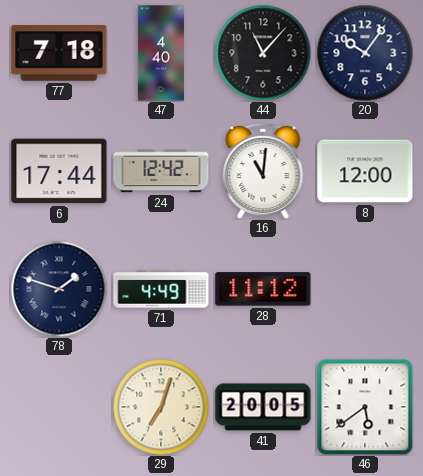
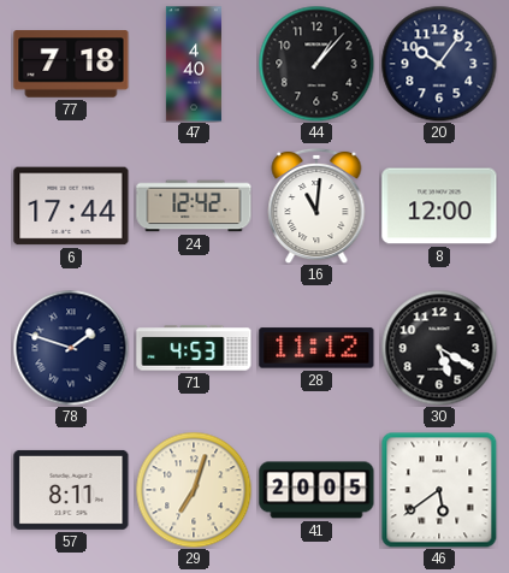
44: 11:07 -> 1:07 (316, 64)
71: 4:49 -> 4:53 (194, 348)
30: none -> 5:20 (439, 348)
57: none -> 8:11 (71, 490)
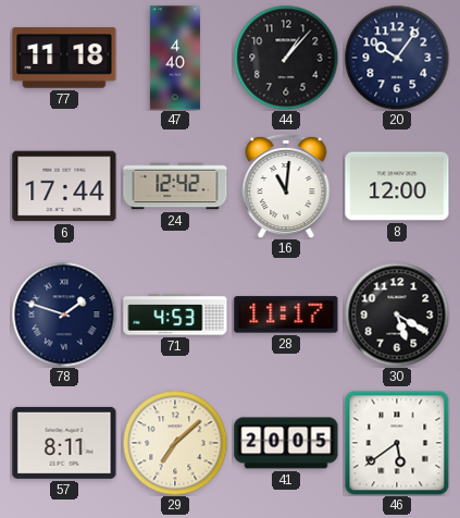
77: 7:18 -> 11:18 (64, 58)
28: 11:12 -> 11:17 (286, 314)
29: 7:03 -> 7:08 (175, 443)
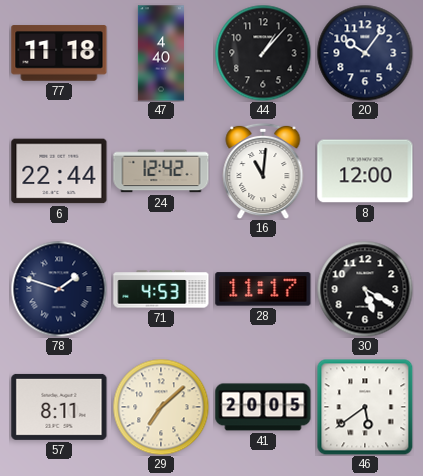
6: 17:44 -> 22:44 (59, 171)
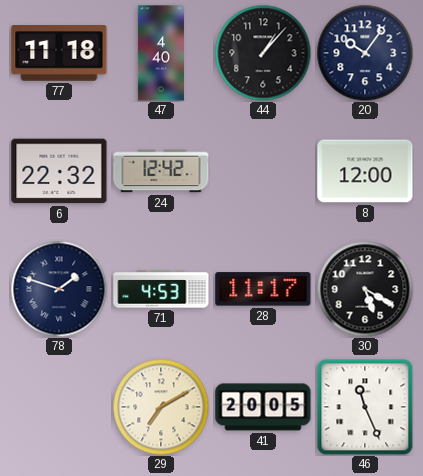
6: 22:44 -> 22:32 (59, 171)
16: 11:01 -> none (263, 171)
57: 8:11 -> none (59, 407)
29: 7:08 -> 7:10 (161, 407)
46: 5:39 -> 11:26 (365, 407)
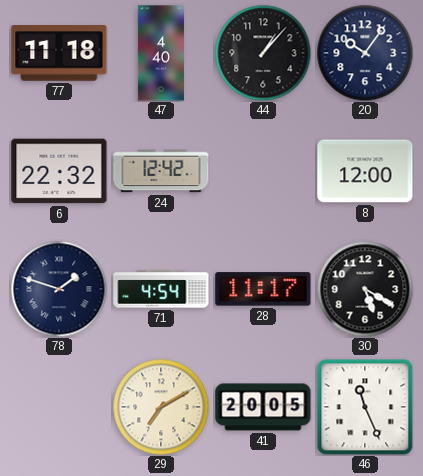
71: 4:53 -> 4:54 (161, 289)
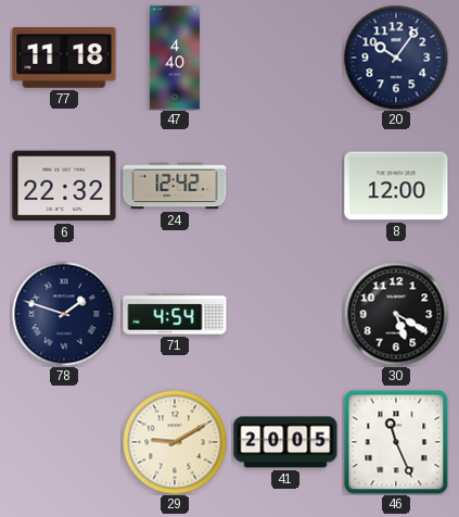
44: 1:07 -> none (263, 53)
28: 11:17 -> none (263, 289)
29: 7:10 -> 9:10 (175, 442)
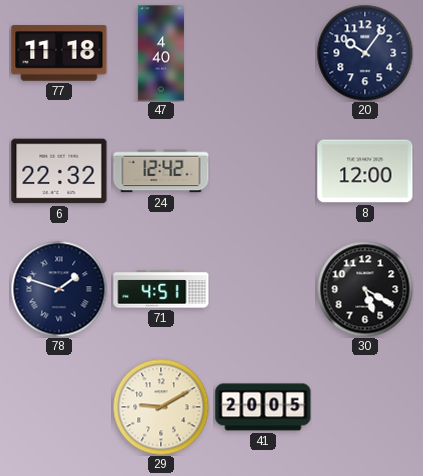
71: 4:54 -> 4:51 (161, 289)
46: 11:26 -> none (396, 442)
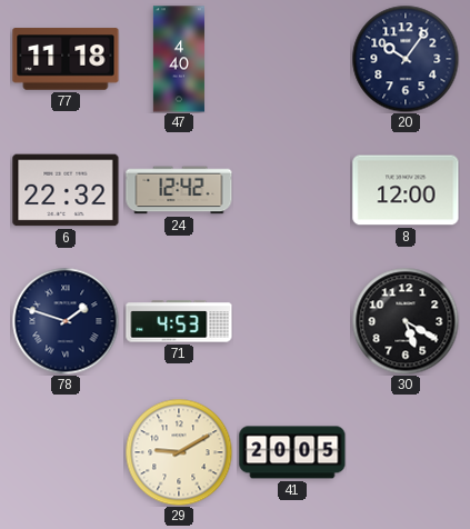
71: 4:51 -> 4:53 (179, 321)
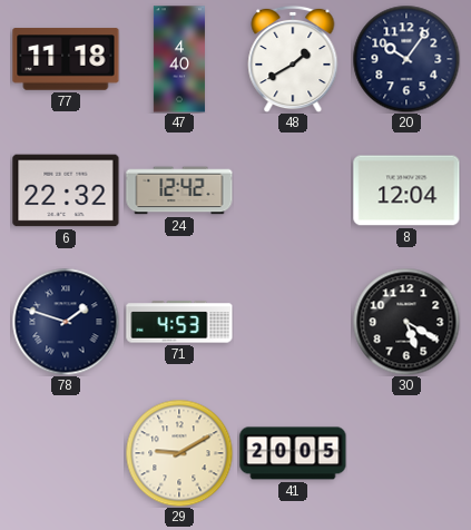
48: none -> 1:40 (293, 59)
8: 12:00 -> 12:04 (406, 190)
